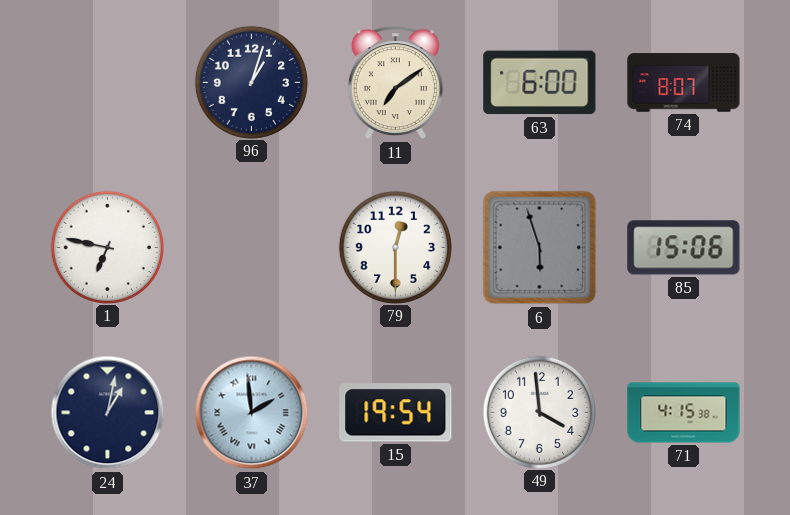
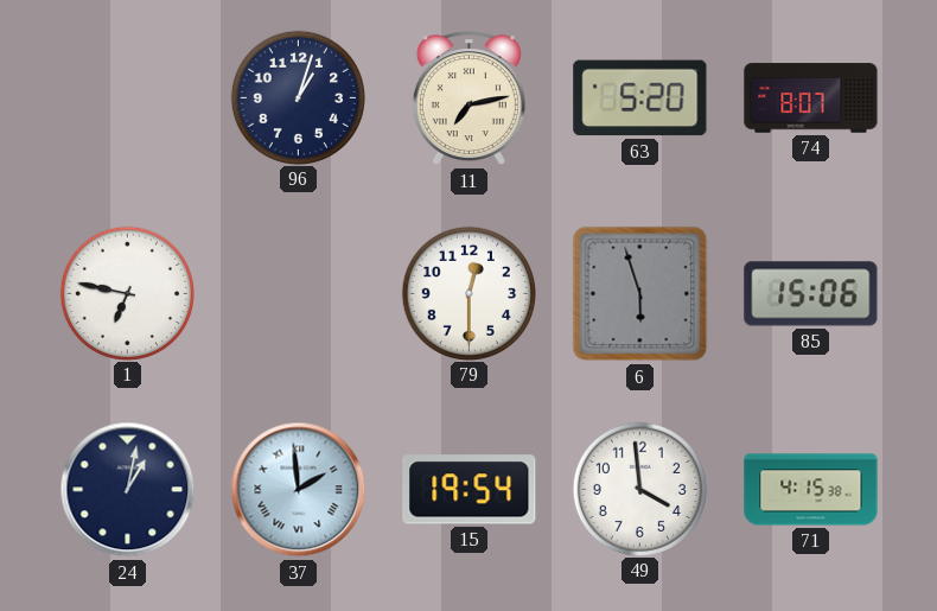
11: 7:09 -> 7:13 (469, 98)
63: 6:00 -> 5:20 (640, 98)
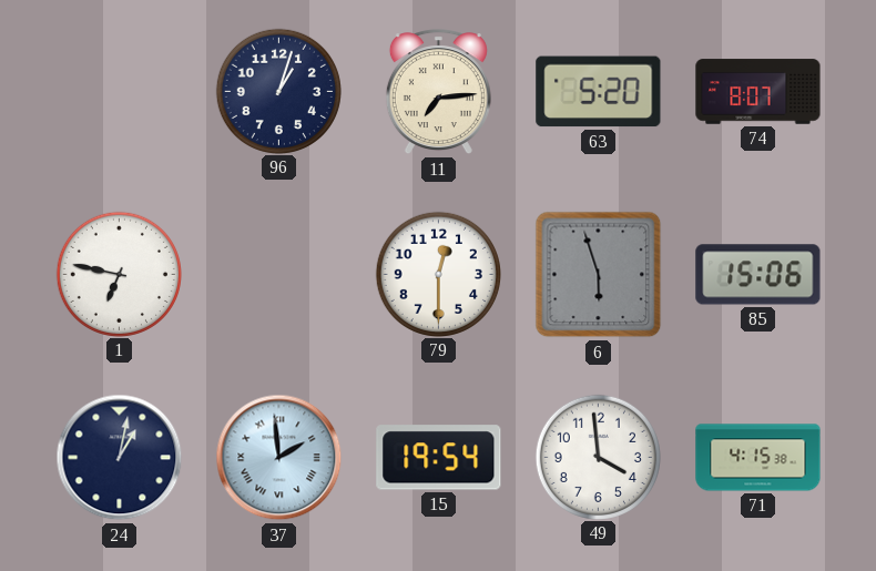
11: 7:13 -> 7:14 (438, 92)
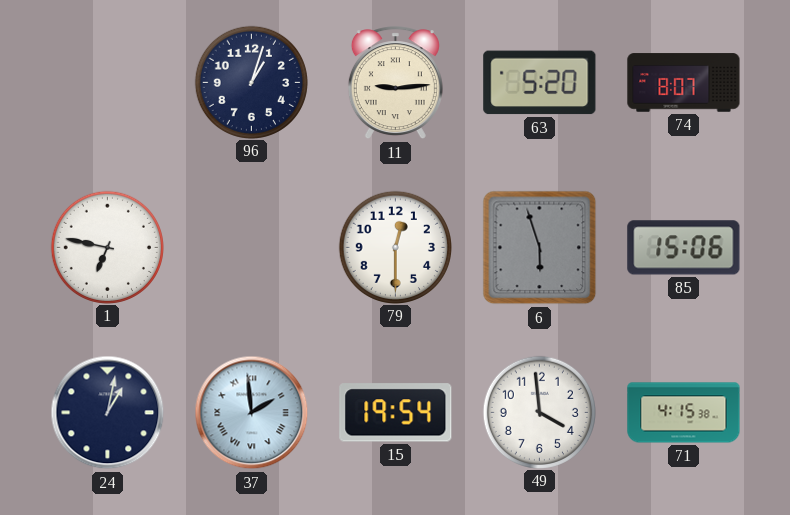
11: 7:14 -> 9:14 (395, 83)
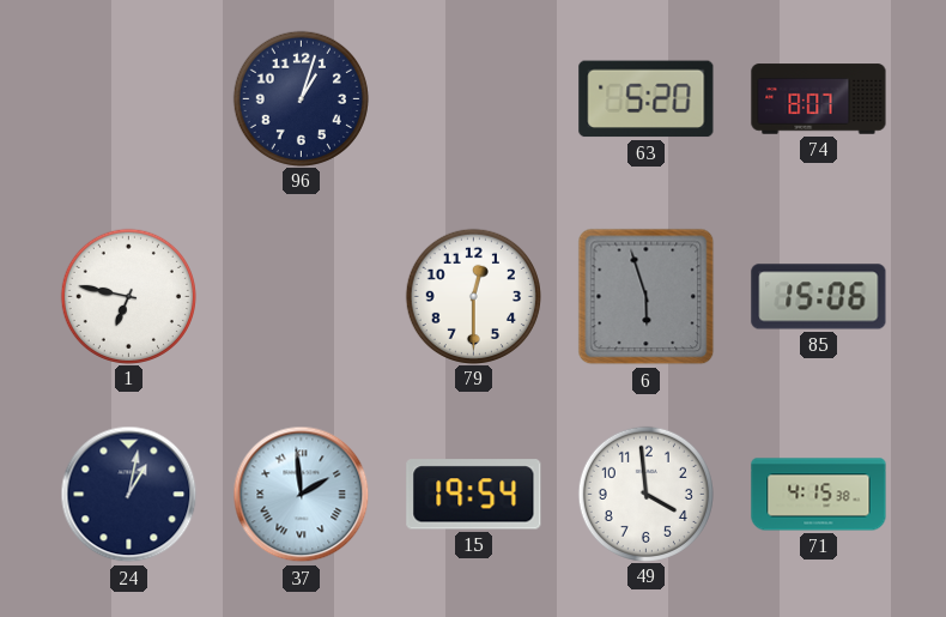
11: 9:14 -> none (395, 83)
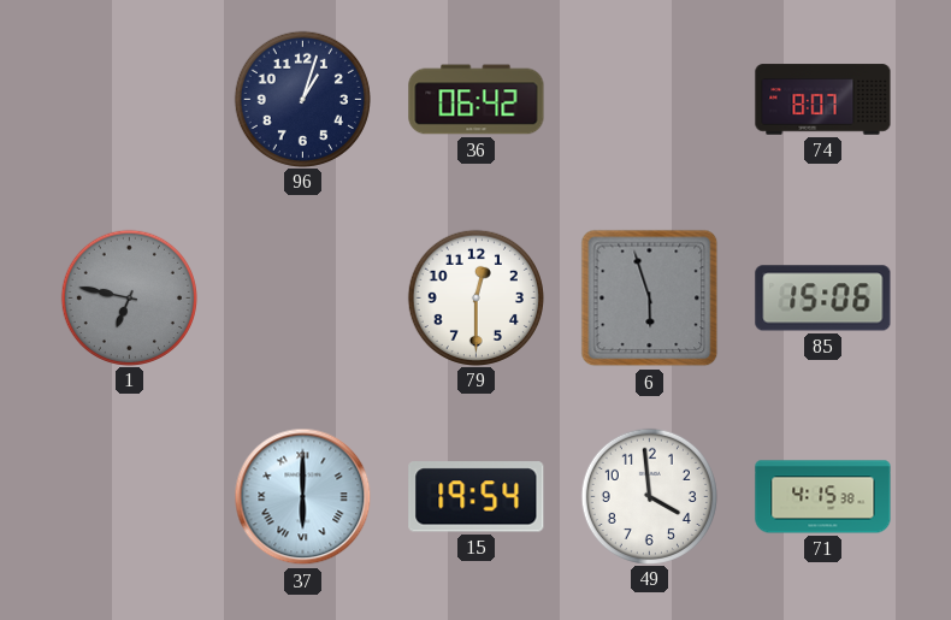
36: none -> 06:42 (477, 100)
63: 5:20 -> none (647, 99)
1 dial: white -> grey (129, 297)
24: 1:02 -> none (129, 495)
37: 1:59 -> 6:00 (303, 497)
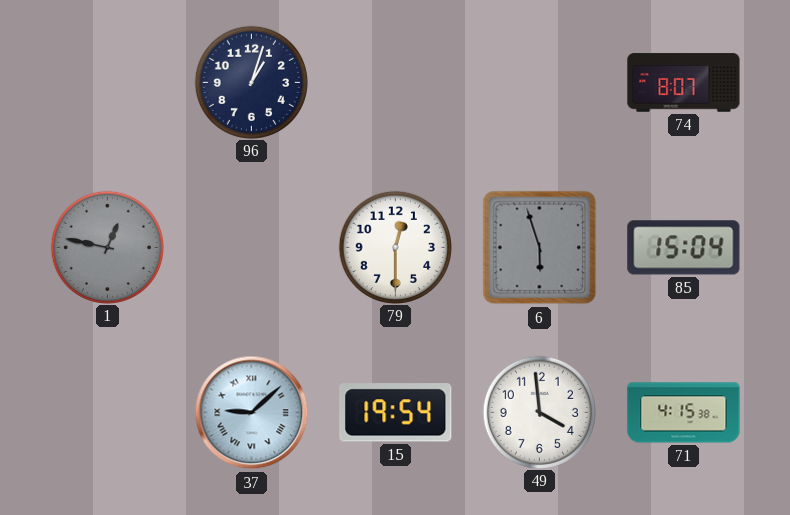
36: 06:42 -> none (477, 100)
1: 6:47 -> 12:47 (107, 247)
85: 15:06 -> 15:04 (684, 248)
37: 6:00 -> 9:08 (252, 413)
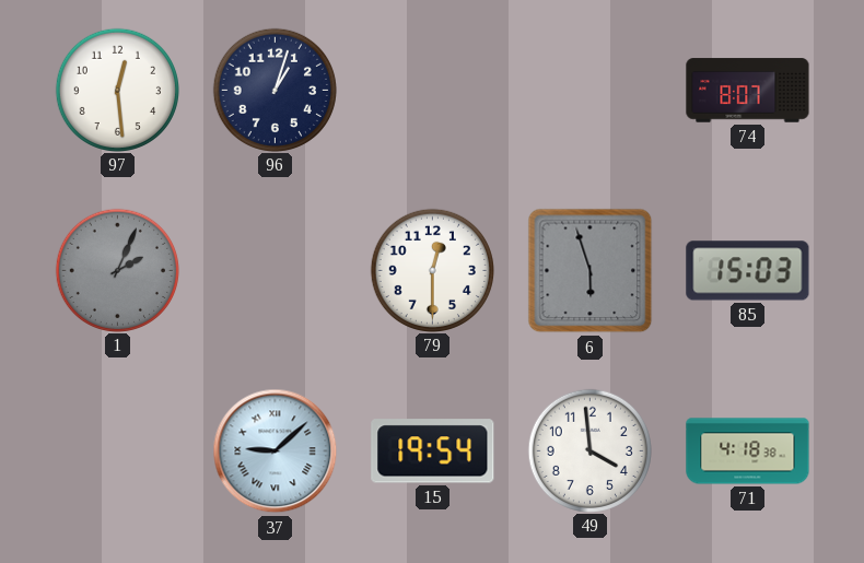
97: none -> 12:29 (117, 90)
1: 12:47 -> 2:04 (117, 270)
85: 15:04 -> 15:03 (748, 271)
71: 4:15 -> 4:18 (748, 451)
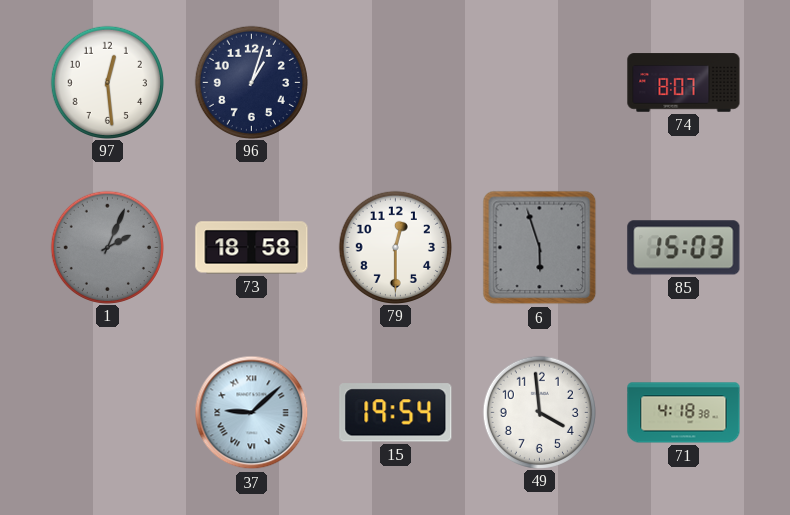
73: none -> 18:58 (252, 248)
